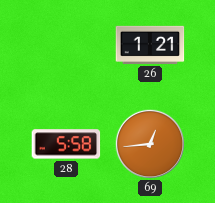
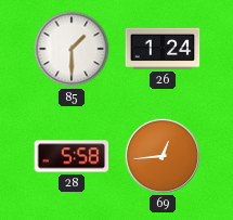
85: none -> 1:30 (72, 49)
26: 1:21 -> 1:24 (163, 49)
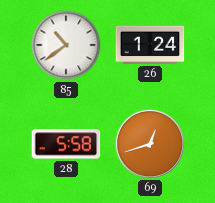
85: 1:30 -> 10:39 (66, 45)
69: 12:44 -> 12:42 (149, 143)
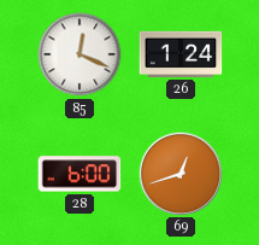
85: 10:39 -> 12:19 (80, 54)
28: 5:58 -> 6:00 (80, 174)
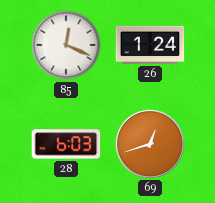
28: 6:00 -> 6:03 (66, 144)
